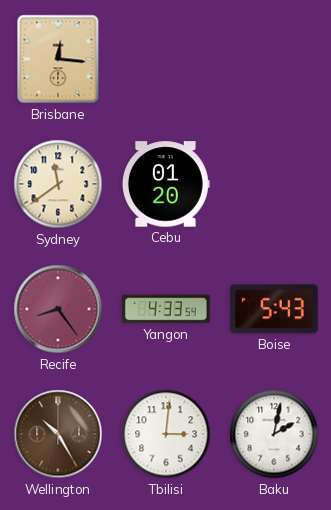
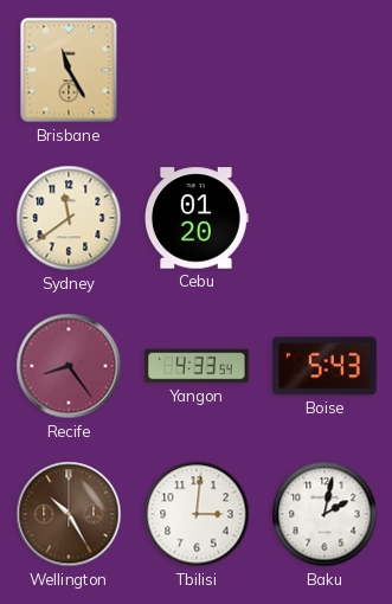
Brisbane: 12:16 -> 11:25 (69, 70)
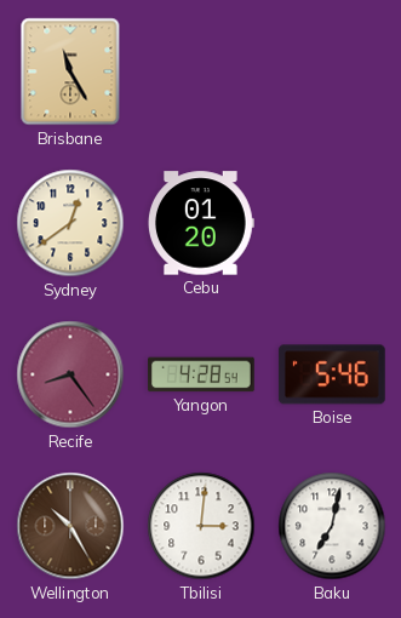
Sydney: 11:39 -> 12:39 (70, 223)
Yangon: 4:33 -> 4:28 (201, 374)
Boise: 5:43 -> 5:46 (332, 374)
Baku: 2:02 -> 7:02 (332, 526)
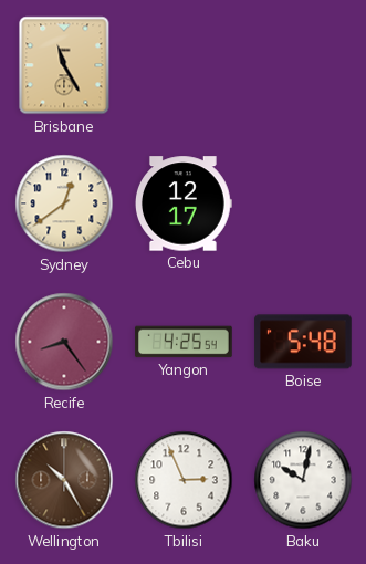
Cebu: 01:20 -> 12:17 (184, 203)
Yangon: 4:28 -> 4:25 (184, 342)
Boise: 5:46 -> 5:48 (303, 342)
Tbilisi: 3:01 -> 2:56 (184, 480)
Baku: 7:02 -> 10:02 (303, 480)
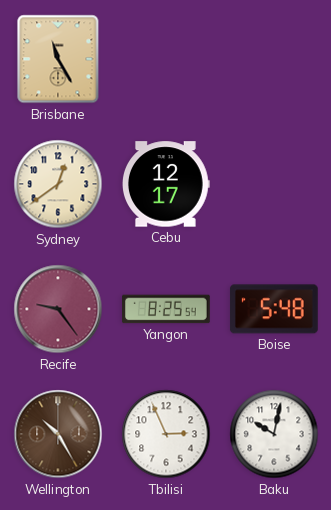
Recife: 8:24 -> 9:24 (58, 309)
Yangon: 4:25 -> 8:25 (166, 309)
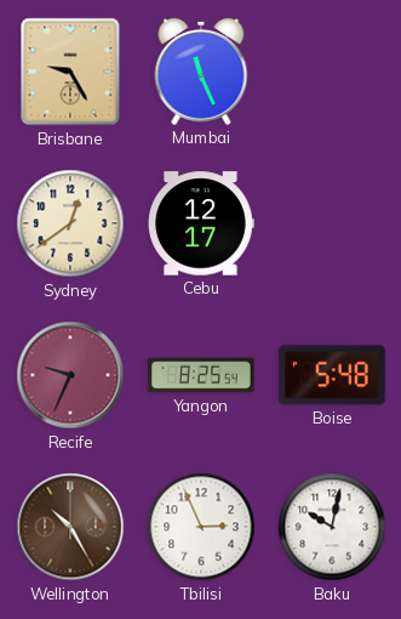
Brisbane: 11:25 -> 9:25 (70, 72)
Mumbai: none -> 11:26 (201, 72)
Recife: 9:24 -> 9:34 (70, 375)
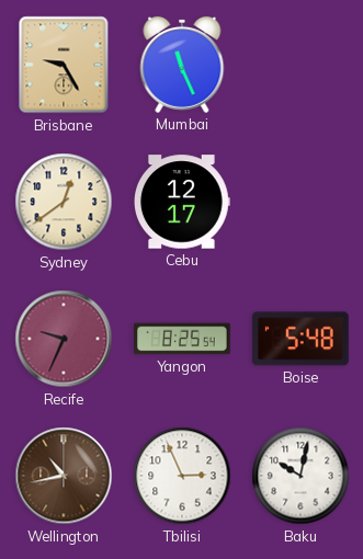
Wellington: 10:25 -> 10:43 (64, 476)
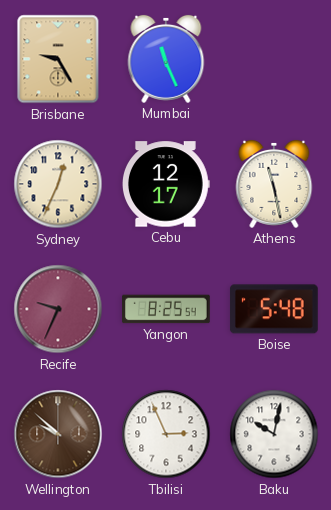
Sydney: 12:39 -> 12:34 (58, 184)
Athens: none -> 11:28 (274, 184)
Wellington: 10:43 -> 9:52 (58, 434)
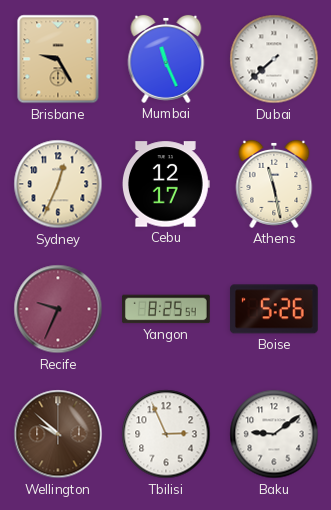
Dubai: none -> 7:38 (274, 59)
Boise: 5:48 -> 5:26 (274, 309)
Baku: 10:02 -> 9:09 (274, 434)
